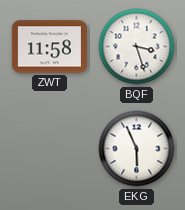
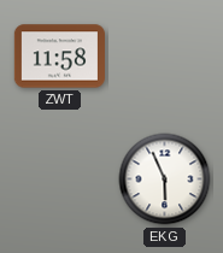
BQF: 3:27 -> none (137, 47)
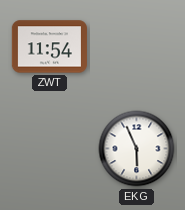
ZWT: 11:58 -> 11:54 (49, 47)
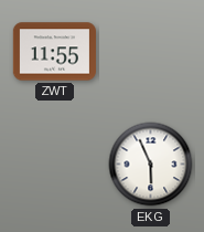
ZWT: 11:54 -> 11:55 (54, 52)
